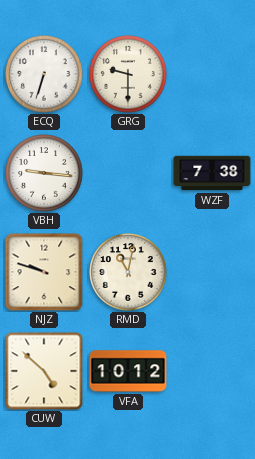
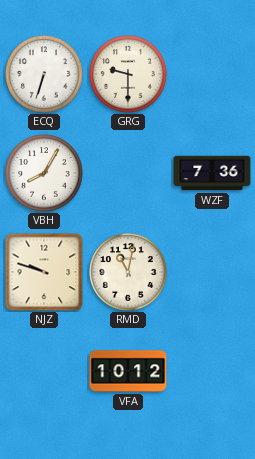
VBH: 9:16 -> 8:05 (44, 173)
WZF: 7:38 -> 7:36 (212, 173)
CUW: 4:52 -> none (44, 371)
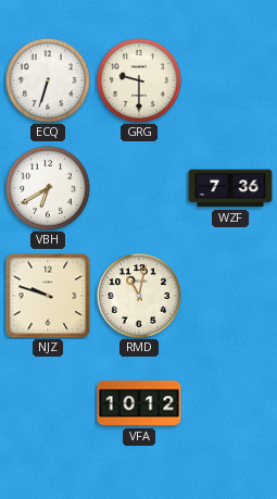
VBH: 8:05 -> 6:40 (48, 188)
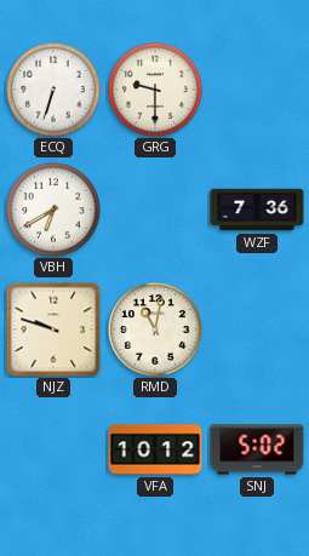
SNJ: none -> 5:02 (257, 449)
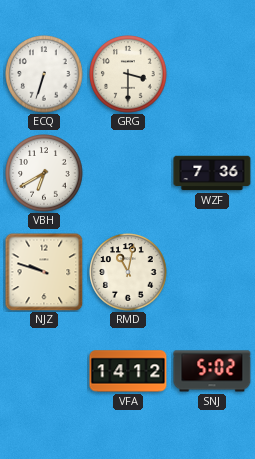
GRG: 9:30 -> 3:30 (128, 74)
VFA: 10:12 -> 14:12 (128, 371)
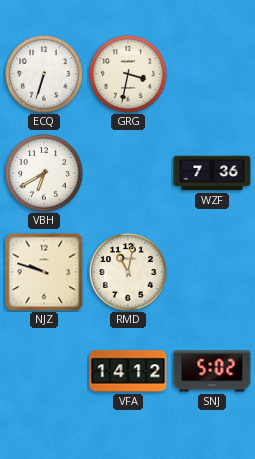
GRG: 3:30 -> 3:32 (128, 74)
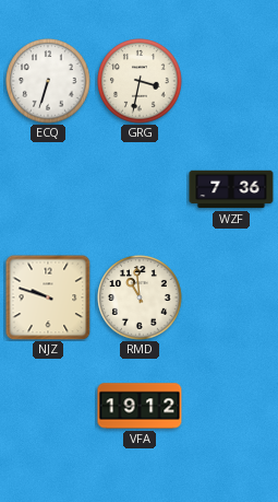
VBH: 6:40 -> none (44, 173)
RMD: 11:02 -> 10:59 (140, 297)
VFA: 14:12 -> 19:12 (140, 406)
SNJ: 5:02 -> none (212, 371)
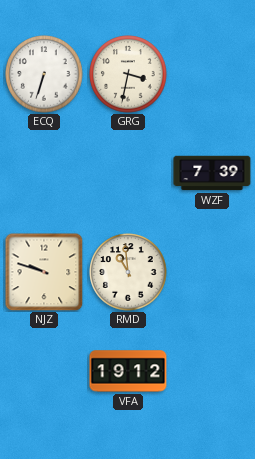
WZF: 7:36 -> 7:39 (212, 173)
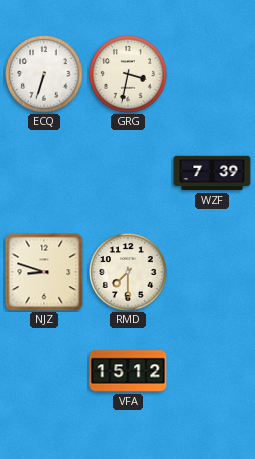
NJZ: 9:48 -> 8:48 (44, 272)
RMD: 10:59 -> 7:30 (128, 272)
VFA: 19:12 -> 15:12 (128, 371)
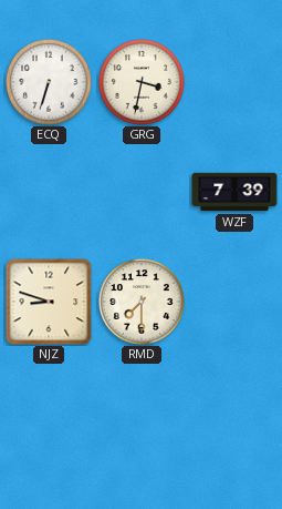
VFA: 15:12 -> none (128, 371)
